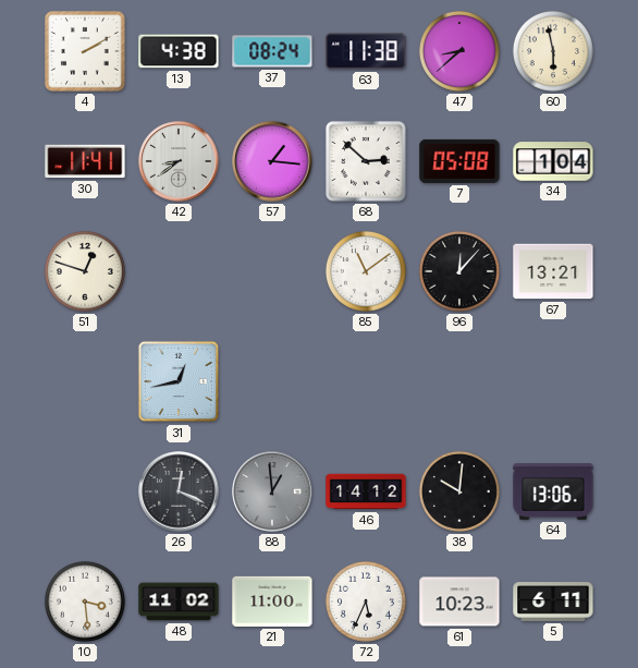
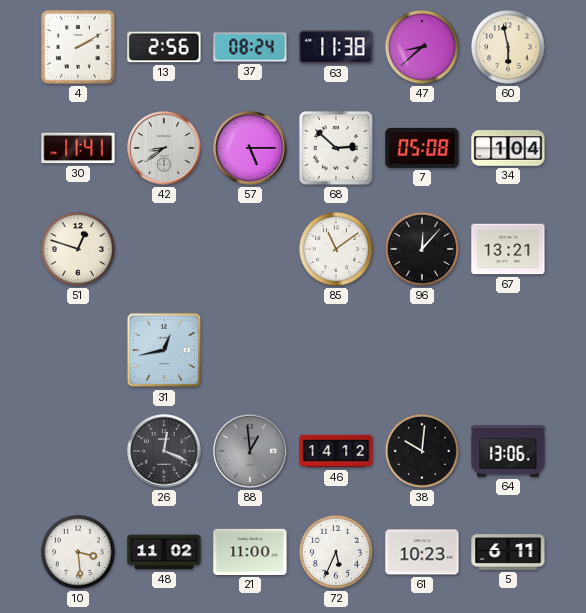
13: 4:38 -> 2:56 (164, 47)
57: 1:16 -> 5:15 (250, 148)
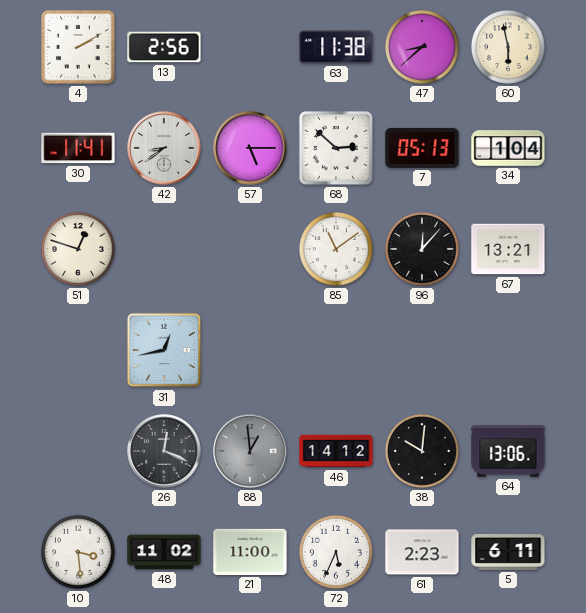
37: 08:24 -> none (250, 47)
7: 05:08 -> 05:13 (422, 148)
61: 10:23 -> 2:23 (422, 552)
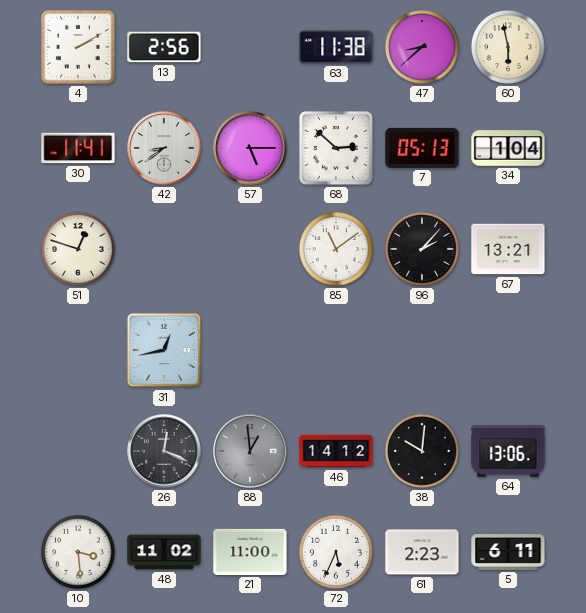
96: 12:07 -> 2:07 (422, 249)
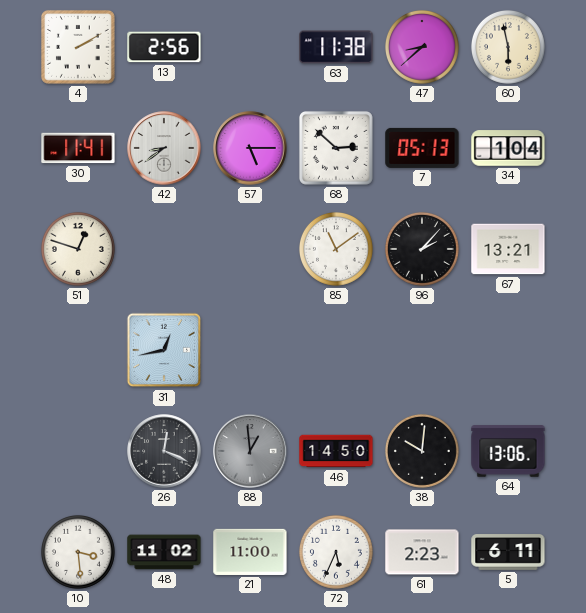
46: 14:12 -> 14:50 (336, 451)
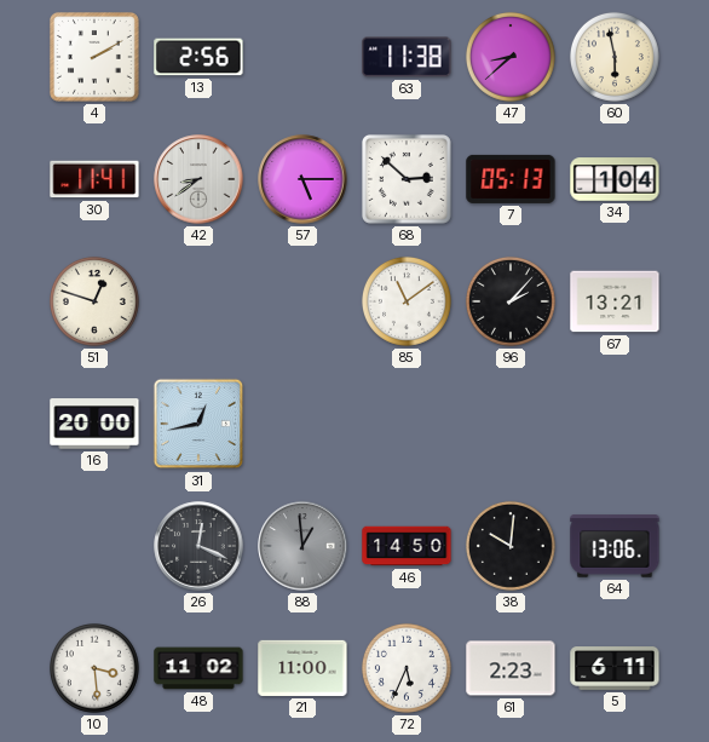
16: none -> 20:00 (94, 424)
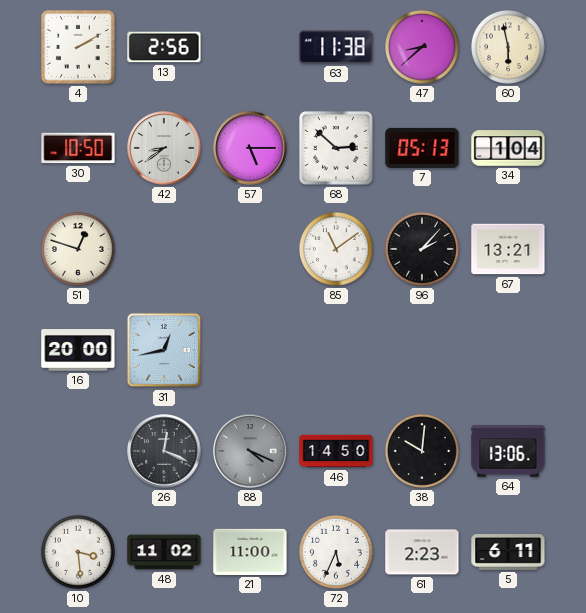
30: 11:41 -> 10:50 (78, 148)
88: 12:59 -> 4:19 (250, 451)
